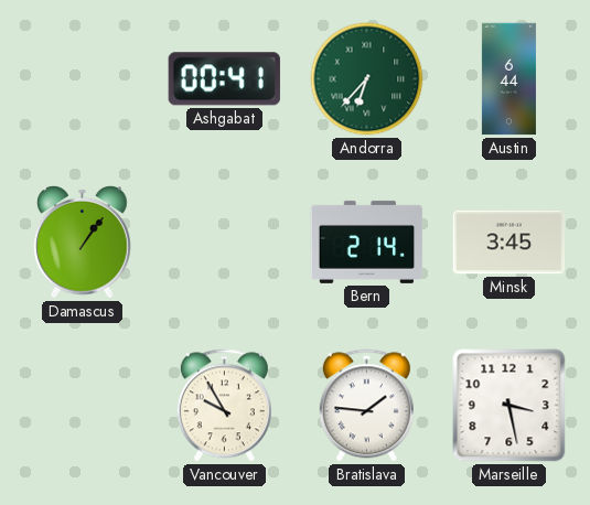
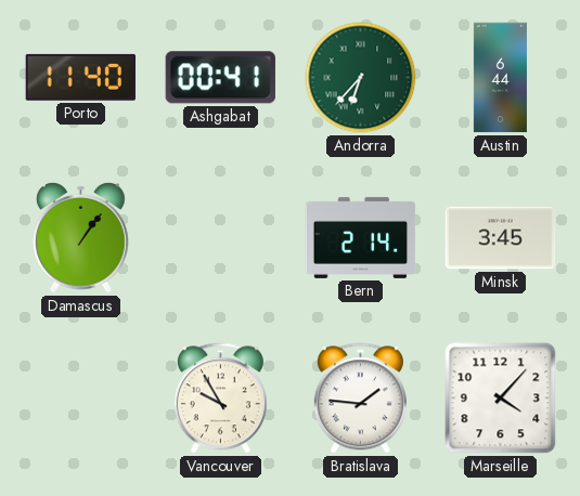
Porto: none -> 11:40 (80, 77)
Marseille: 3:28 -> 4:07 (501, 399)
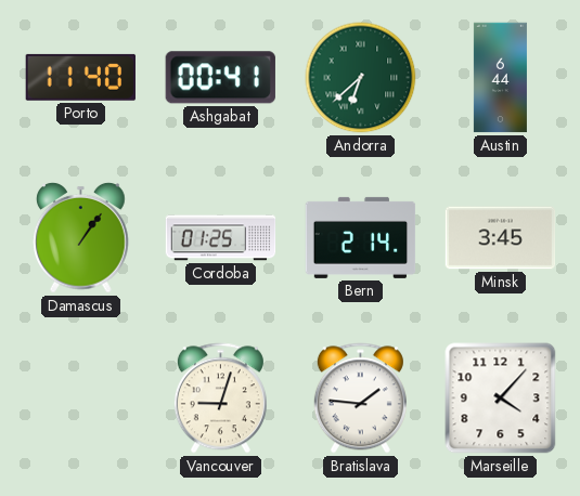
Andorra: 6:37 -> 6:38 (361, 78)
Cordoba: none -> 01:25 (221, 238)
Vancouver: 9:55 -> 9:03 (220, 399)
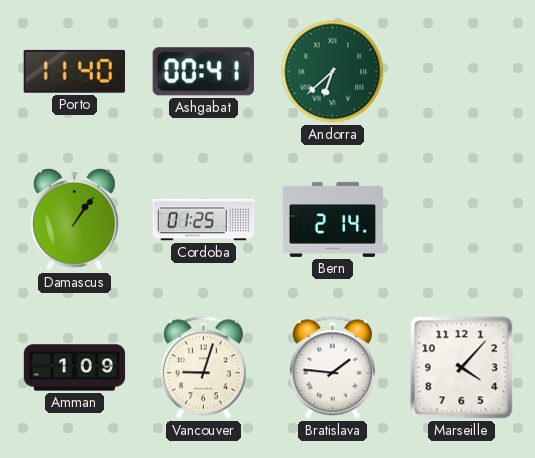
Austin: 6:44 -> none (500, 78)
Minsk: 3:45 -> none (501, 238)
Amman: none -> 1:09 (75, 368)
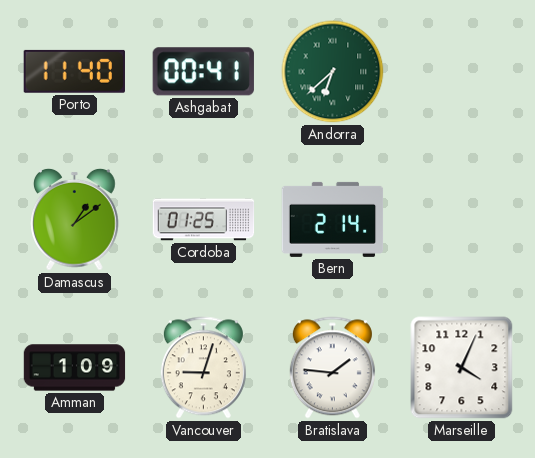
Damascus: 1:06 -> 1:09 (75, 220)
Marseille: 4:07 -> 4:04 (462, 368)
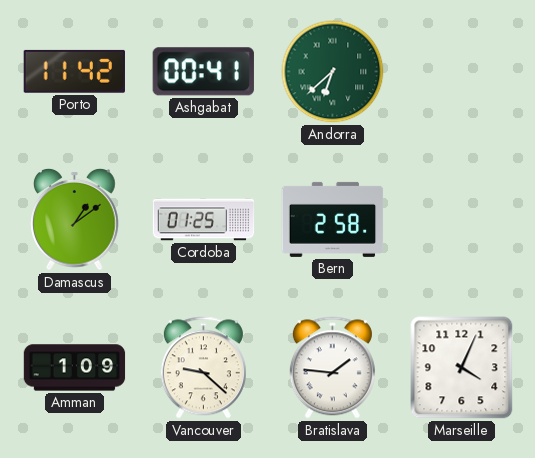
Porto: 11:40 -> 11:42 (74, 71)
Bern: 2:14 -> 2:58 (333, 219)
Vancouver: 9:03 -> 9:22 (203, 368)
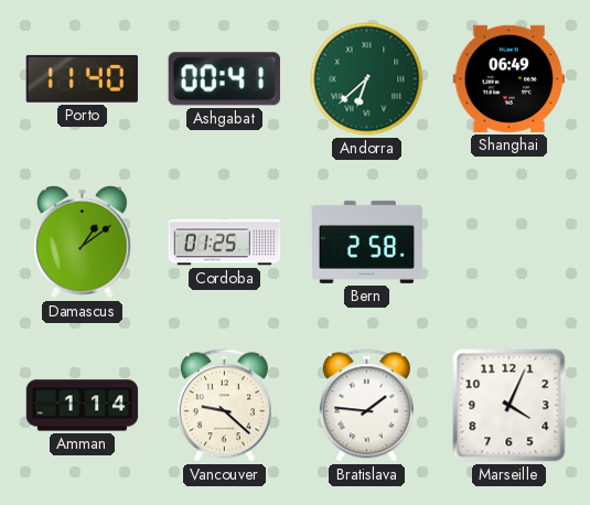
Porto: 11:42 -> 11:40 (82, 78)
Shanghai: none -> 06:49 (509, 78)
Amman: 1:09 -> 1:14 (83, 406)
